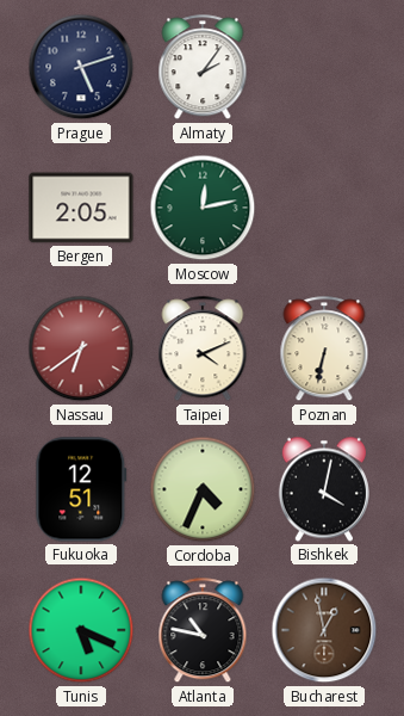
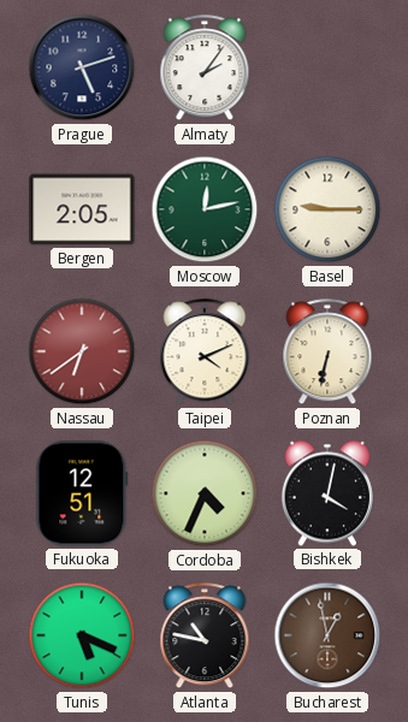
Basel: none -> 9:15 (327, 209)
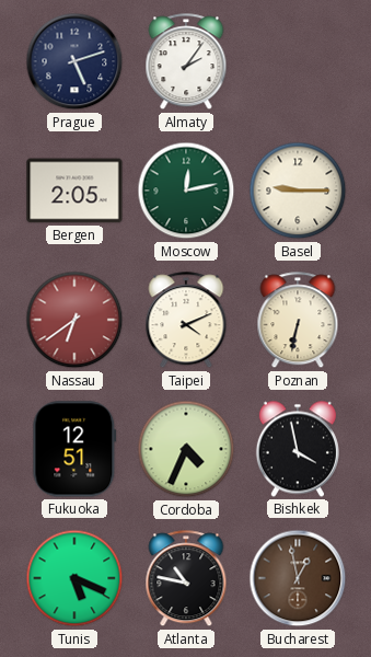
Bishkek: 4:02 -> 3:58 (298, 449)
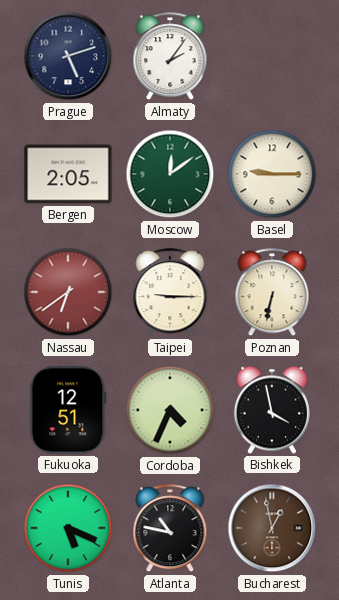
Moscow: 12:13 -> 12:09 (170, 174)
Taipei: 4:11 -> 9:15 (170, 293)
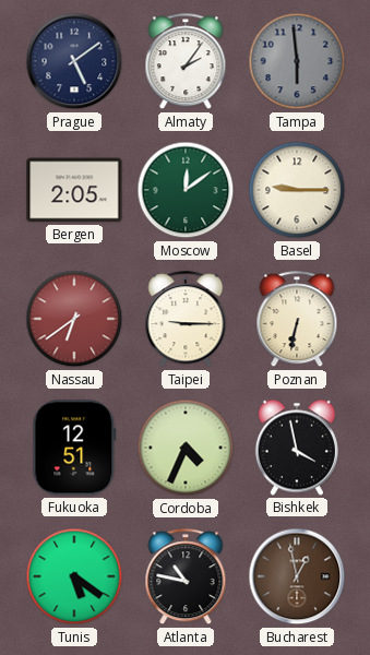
Prague: 5:12 -> 5:09 (74, 61)
Tampa: none -> 5:59 (297, 61)
Tunis: 5:19 -> 5:21 (74, 576)
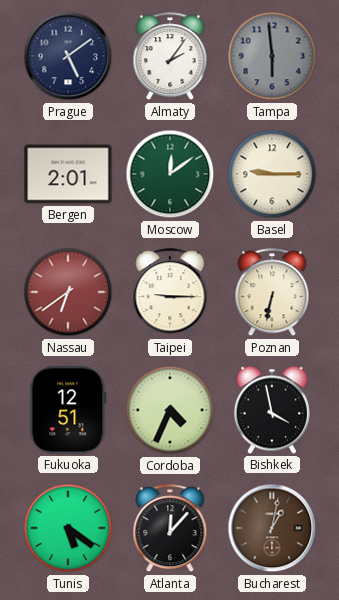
Bergen: 2:05 -> 2:01 (68, 174)
Atlanta: 10:47 -> 12:07 (170, 529)
Bucharest: 12:58 -> 1:02 (272, 528)
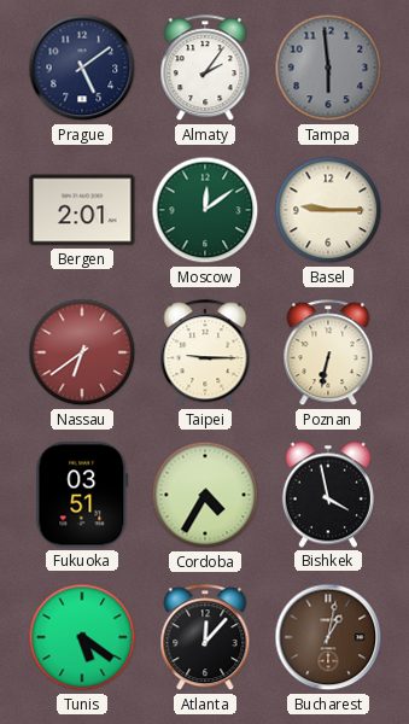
Fukuoka: 12:51 -> 03:51 (82, 495)
Cordoba: 4:34 -> 4:35 (205, 495)
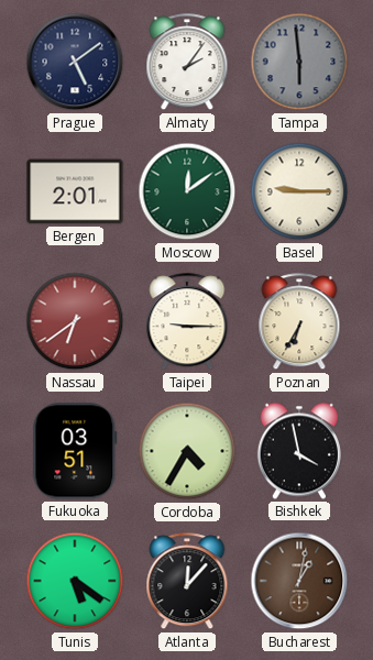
Poznan: 6:32 -> 6:35 (299, 322)
